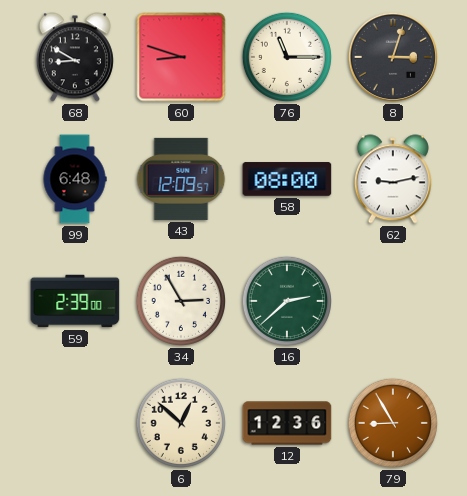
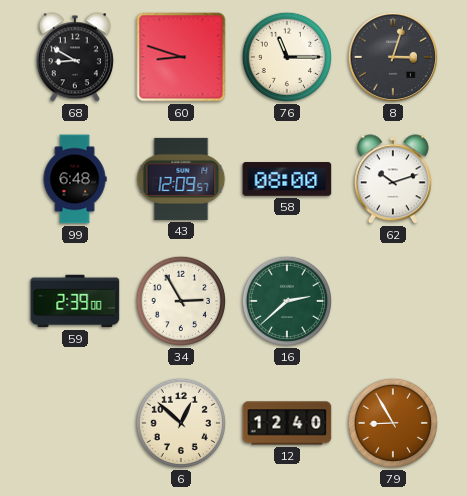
62: 9:13 -> 10:12 (393, 179)
12: 12:36 -> 12:40 (287, 423)
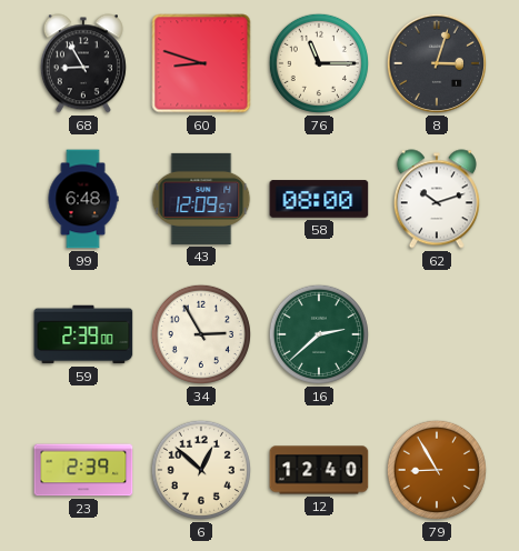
68: 8:50 -> 8:55 (83, 63)
23: none -> 2:39 (83, 470)
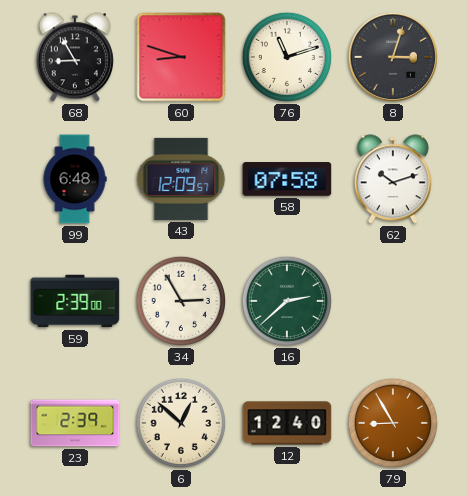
76: 11:15 -> 11:12 (287, 57)
58: 08:00 -> 07:58 (287, 179)
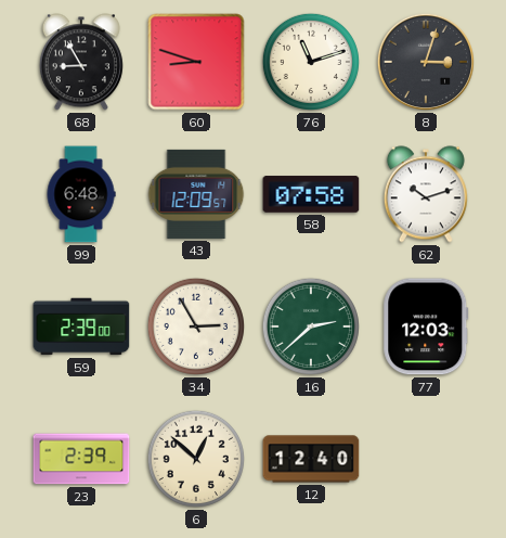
77: none -> 12:03 (426, 326)
79: 8:55 -> none (393, 423)
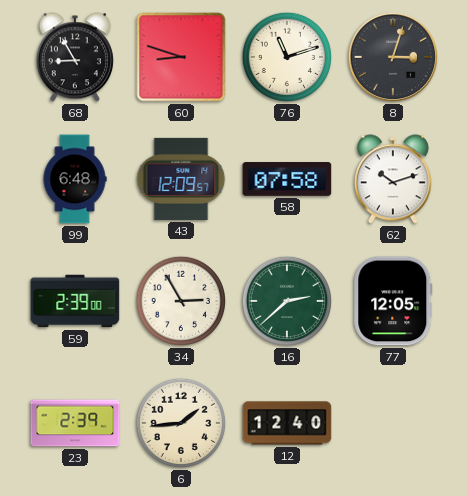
77: 12:03 -> 12:05 (393, 301)
6: 12:52 -> 1:44 (181, 423)
